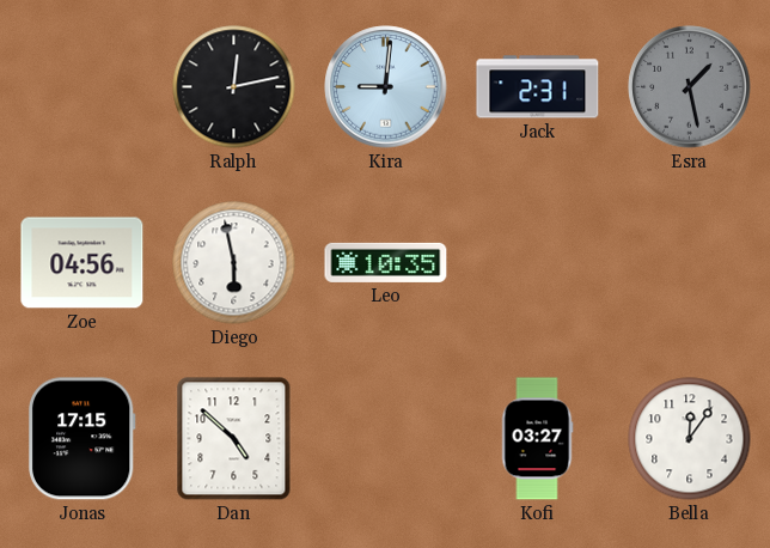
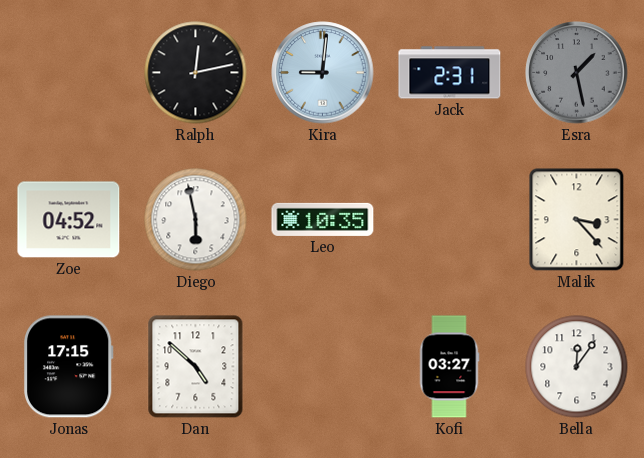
Zoe: 04:56 -> 04:52 (69, 220)
Malik: none -> 3:23 (577, 220)
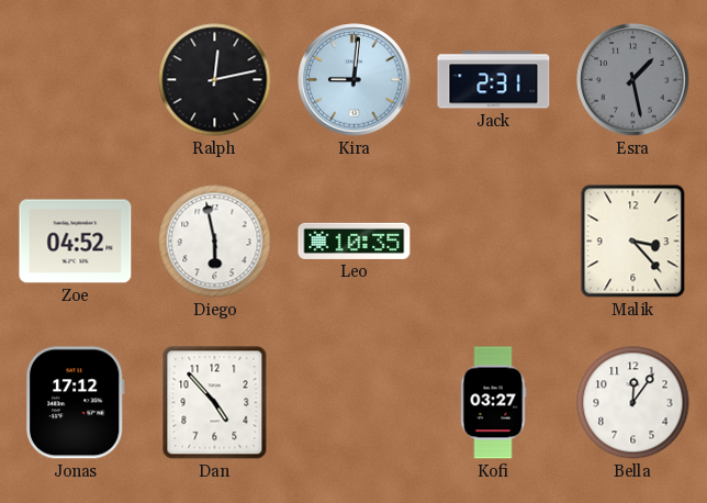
Jonas: 17:15 -> 17:12 (75, 403)
Dan: 4:52 -> 4:53 (215, 403)
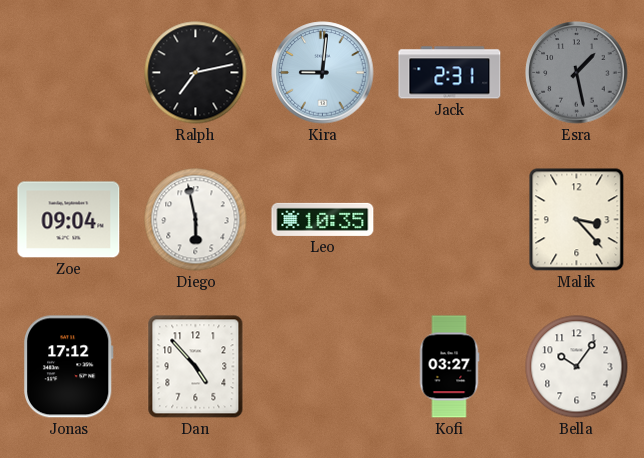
Ralph: 12:13 -> 7:13 (196, 73)
Zoe: 04:52 -> 09:04 (69, 220)
Bella: 12:06 -> 10:06 (577, 367)
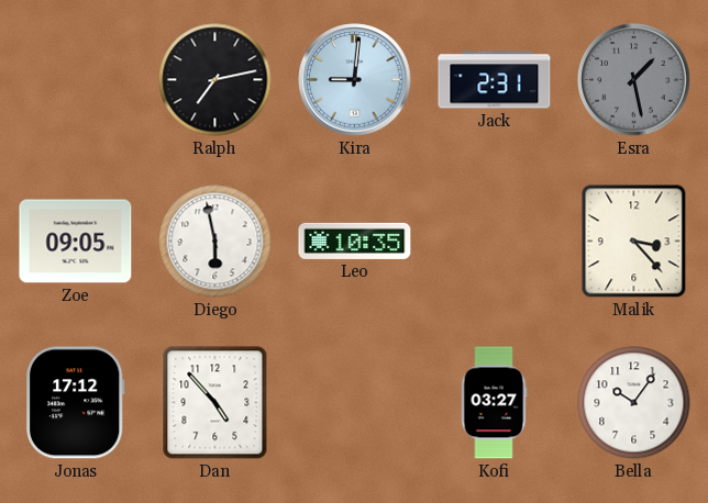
Zoe: 09:04 -> 09:05 (76, 242)
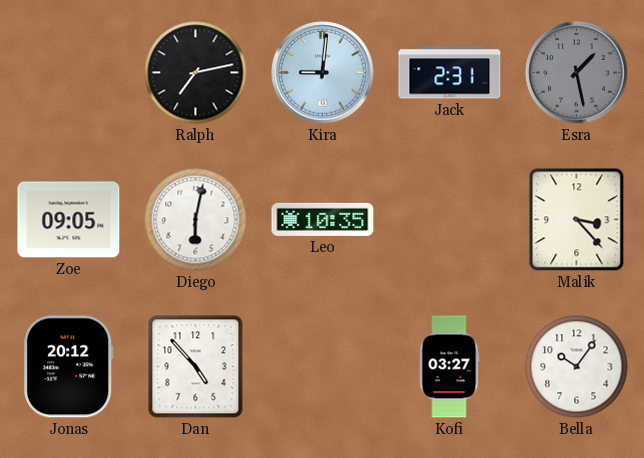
Diego: 5:58 -> 6:02 (196, 220)
Jonas: 17:12 -> 20:12 (68, 367)
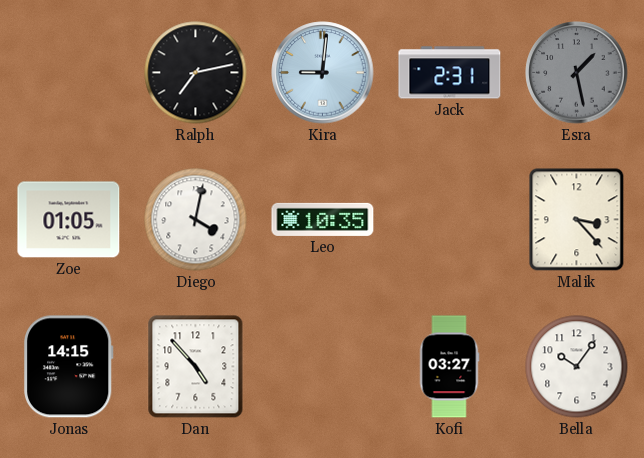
Zoe: 09:05 -> 01:05 (69, 220)
Diego: 6:02 -> 4:02 (196, 220)
Jonas: 20:12 -> 14:15 (68, 367)
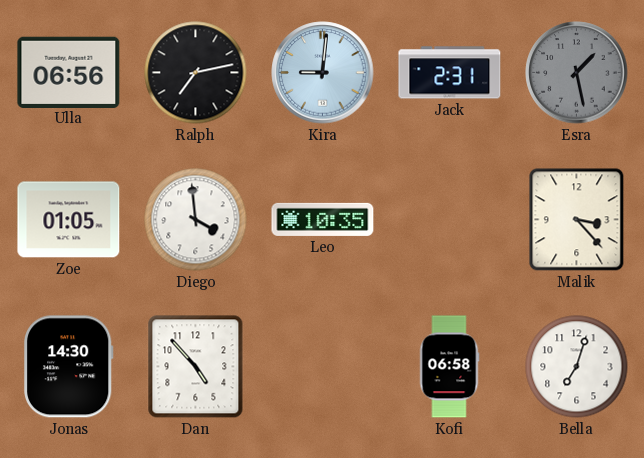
Ulla: none -> 06:56 (69, 72)
Diego: 4:02 -> 3:59 (196, 220)
Jonas: 14:15 -> 14:30 (68, 367)
Kofi: 03:27 -> 06:58 (449, 367)
Bella: 10:06 -> 7:03 (577, 367)
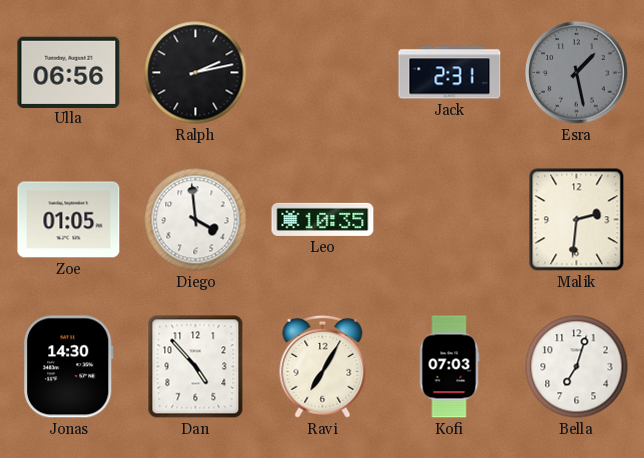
Ralph: 7:13 -> 2:13 (196, 73)
Kira: 9:01 -> none (323, 73)
Malik: 3:23 -> 2:31 (577, 220)
Ravi: none -> 7:05 (323, 366)
Kofi: 06:58 -> 07:03 (449, 367)
